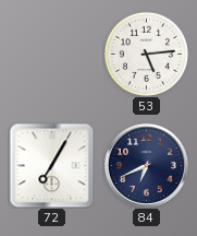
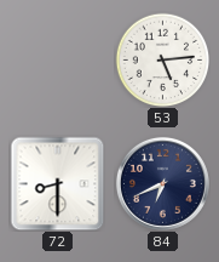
72: 7:05 -> 8:30 (57, 183)
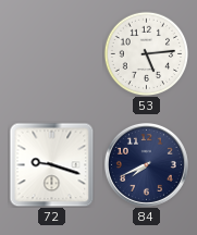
72: 8:30 -> 9:18 (51, 164)
84: 6:41 -> 7:41 (146, 164)
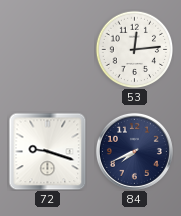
53: 5:14 -> 12:14 (134, 49)
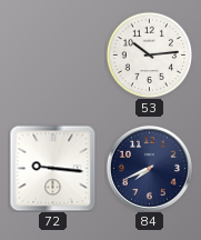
53: 12:14 -> 10:14 (149, 54)
72: 9:18 -> 9:16 (52, 168)
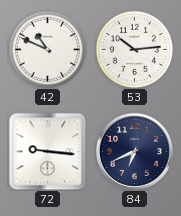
42: none -> 10:49 (47, 49)
84: 7:41 -> 6:41 (134, 151)
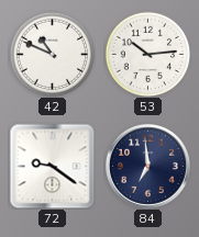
72: 9:16 -> 9:21 (52, 166)
84: 6:41 -> 6:59 (147, 166)
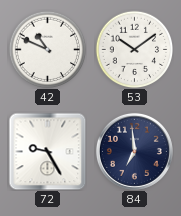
53: 10:14 -> 10:09 (134, 49)
72: 9:21 -> 9:25 (47, 151)
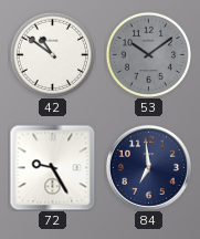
42: 10:49 -> 10:51 (52, 54)
53 dial: white -> grey (148, 54)
